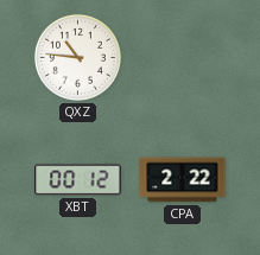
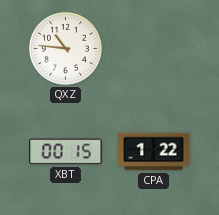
XBT: 00:12 -> 00:15 (66, 152)
CPA: 2:22 -> 1:22 (154, 152)
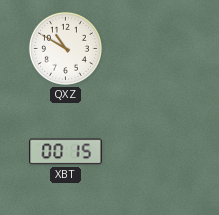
QXZ: 10:46 -> 10:50 (65, 48)
CPA: 1:22 -> none (154, 152)
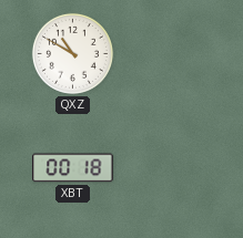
XBT: 00:15 -> 00:18 (73, 168)
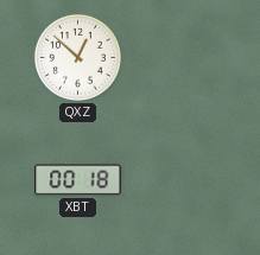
QXZ: 10:50 -> 12:52 (77, 57)
